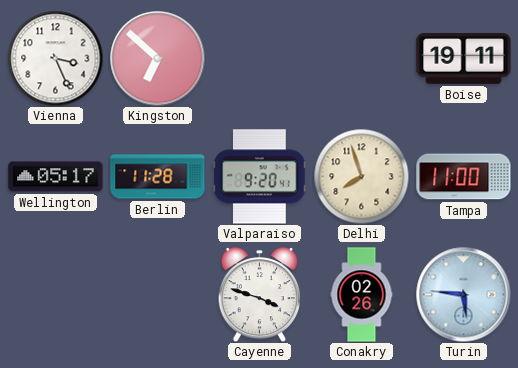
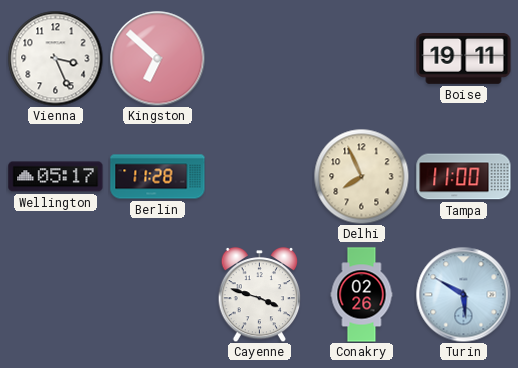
Valparaiso: 9:20 -> none (260, 177)
Delhi: 7:57 -> 7:56 (361, 176)
Turin: 5:46 -> 5:50 (463, 294)
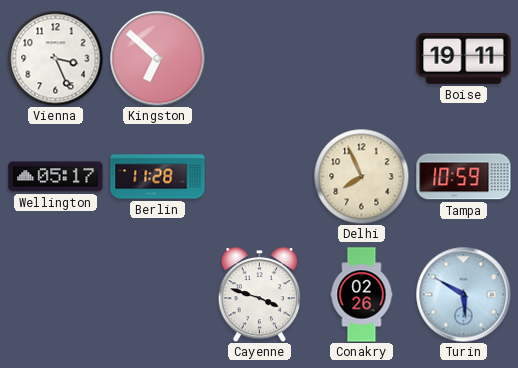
Tampa: 11:00 -> 10:59 (464, 177)
